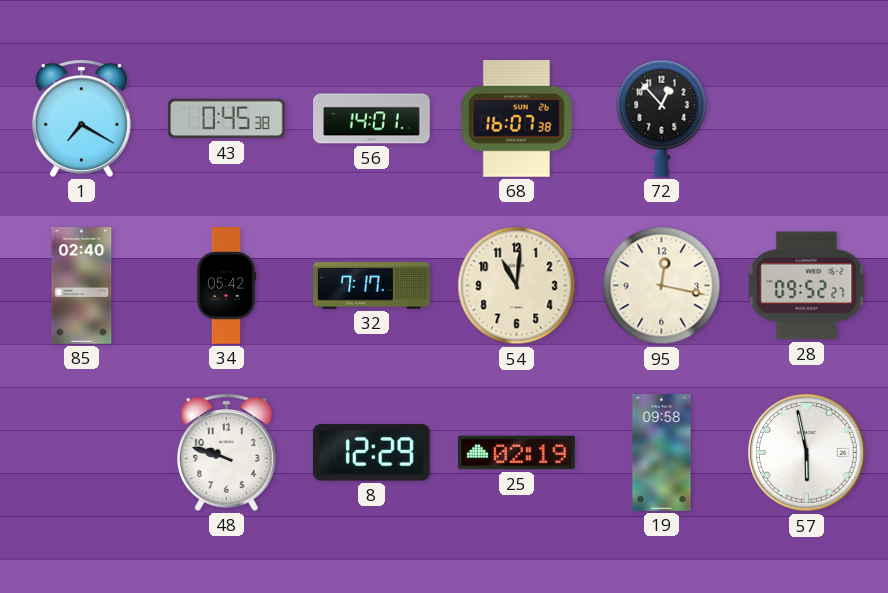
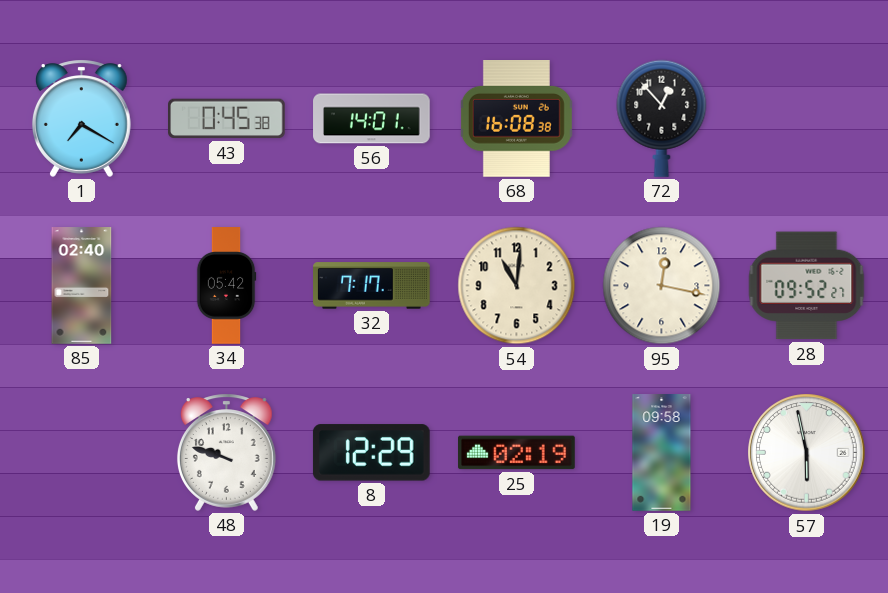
68: 16:07 -> 16:08 (516, 119)
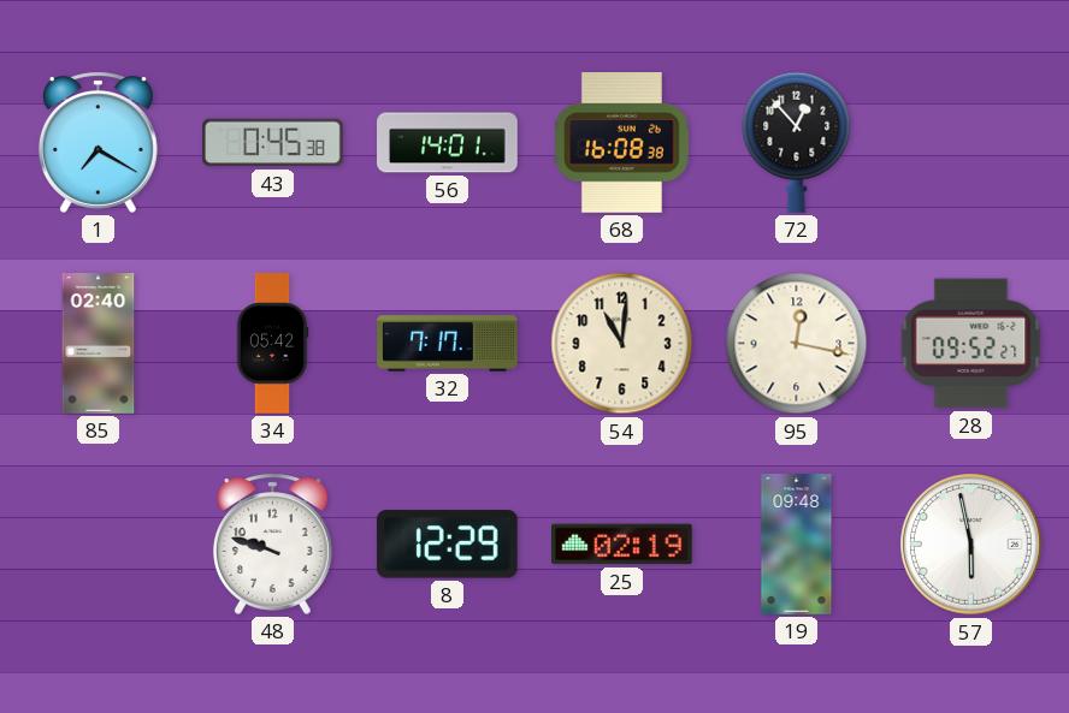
19: 09:58 -> 09:48 (797, 545)
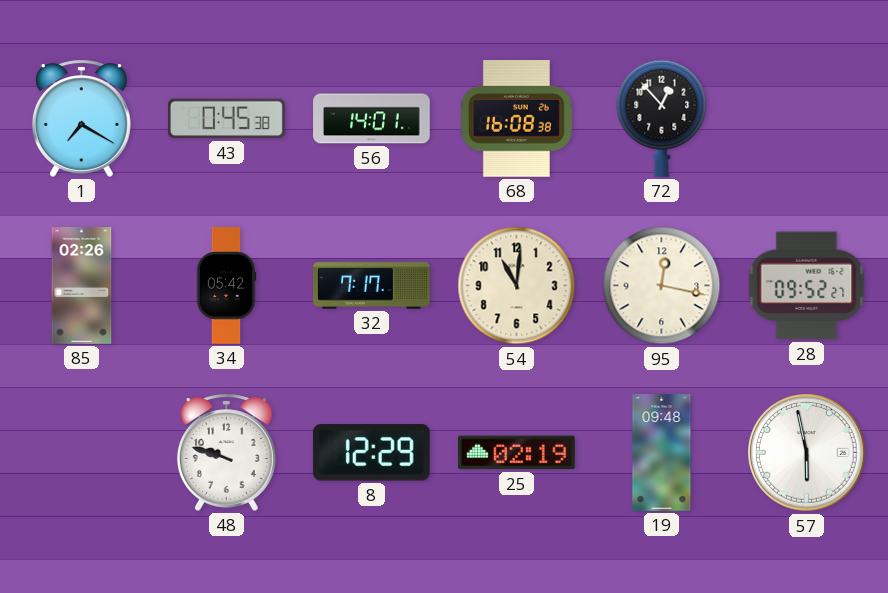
85: 02:40 -> 02:26 (82, 286)
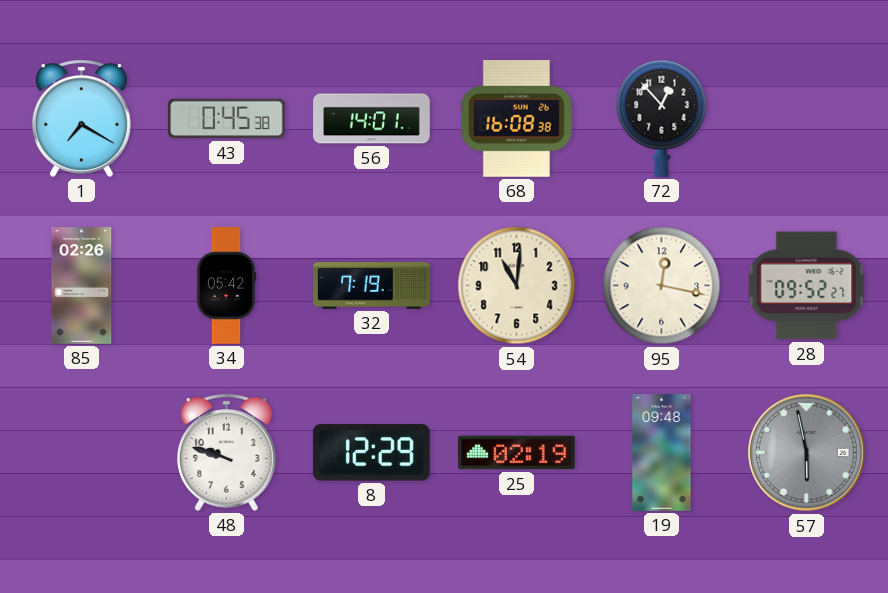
32: 7:17 -> 7:19 (372, 286)
57 dial: white -> grey (807, 453)
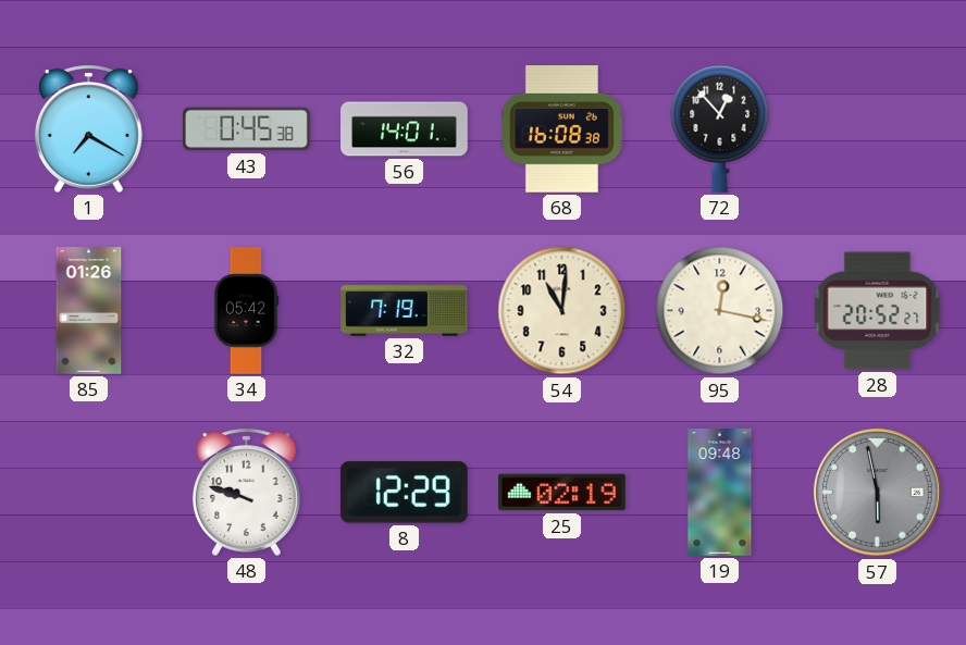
85: 02:26 -> 01:26 (89, 311)
28: 09:52 -> 20:52 (878, 311)
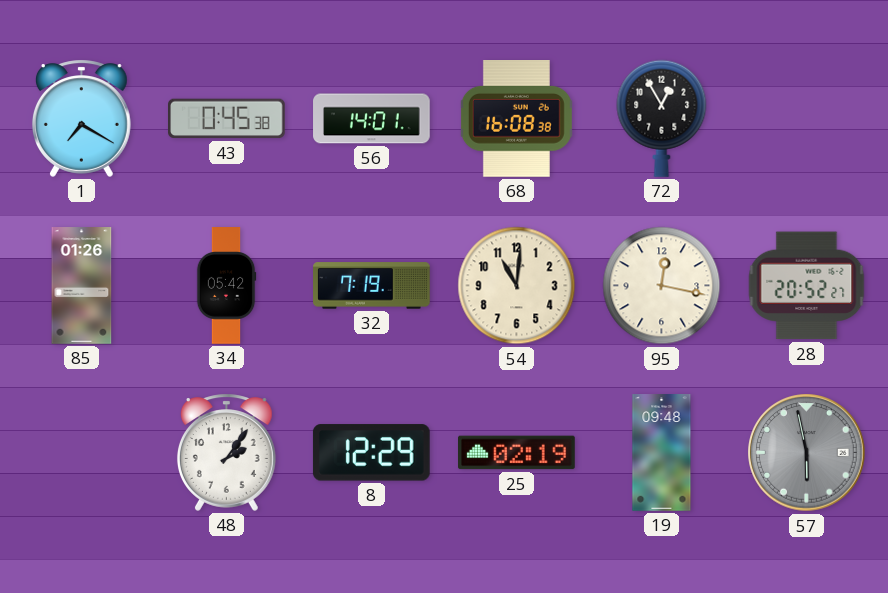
72: 12:53 -> 12:55 (662, 118)
48: 9:48 -> 2:06 (226, 452)
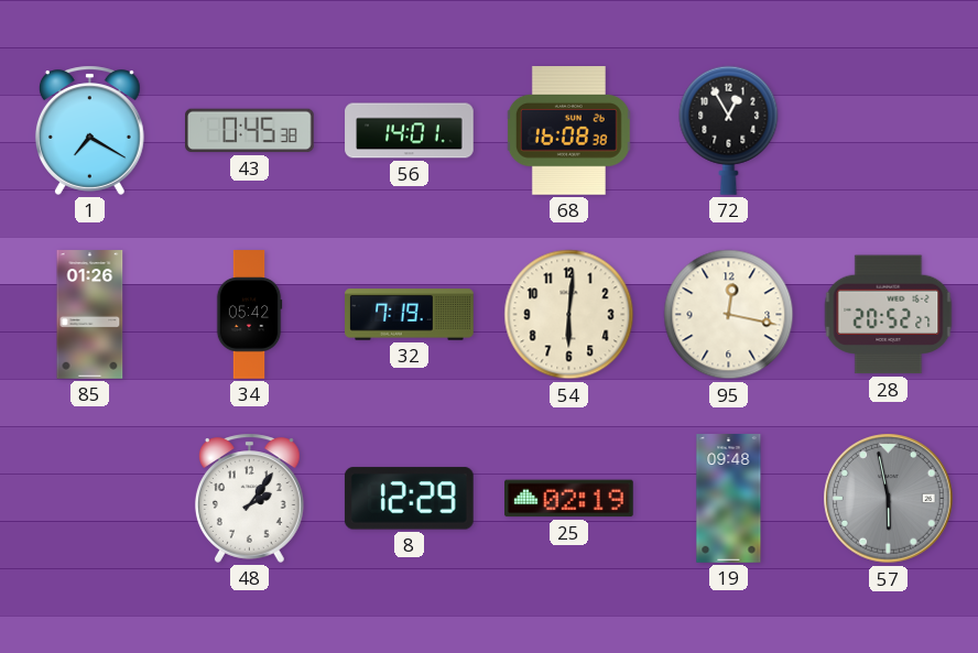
54: 11:01 -> 6:01 (569, 315)
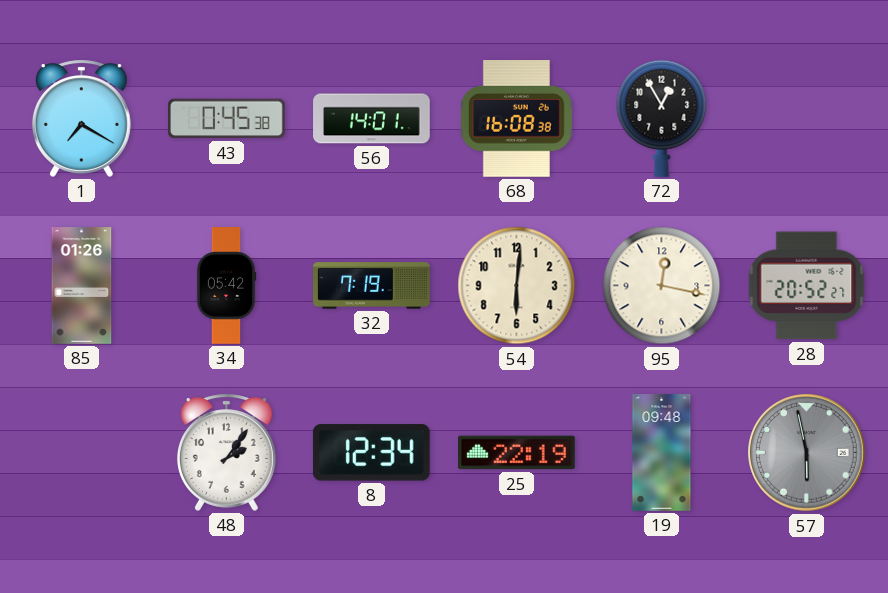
8: 12:29 -> 12:34 (371, 453)
25: 02:19 -> 22:19 (517, 453)
